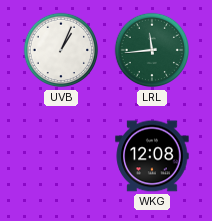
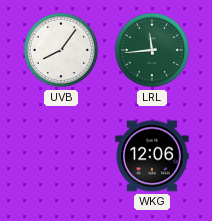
UVB: 1:04 -> 8:06 (61, 50)
WKG: 12:08 -> 12:06 (152, 156)
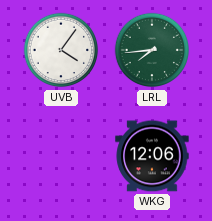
UVB: 8:06 -> 4:06 (61, 50)
LRL: 11:44 -> 7:44 (152, 50)
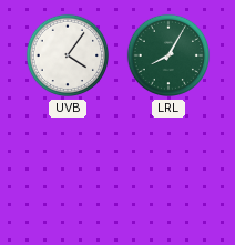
LRL: 7:44 -> 8:05 (168, 55)
WKG: 12:06 -> none (152, 156)
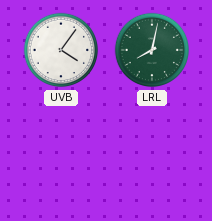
LRL: 8:05 -> 8:02 (152, 50)
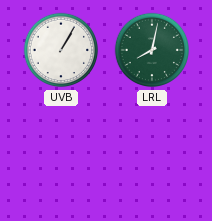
UVB: 4:06 -> 1:05 (61, 50)
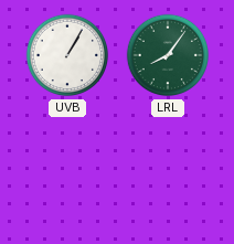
LRL: 8:02 -> 8:06 (168, 55)
